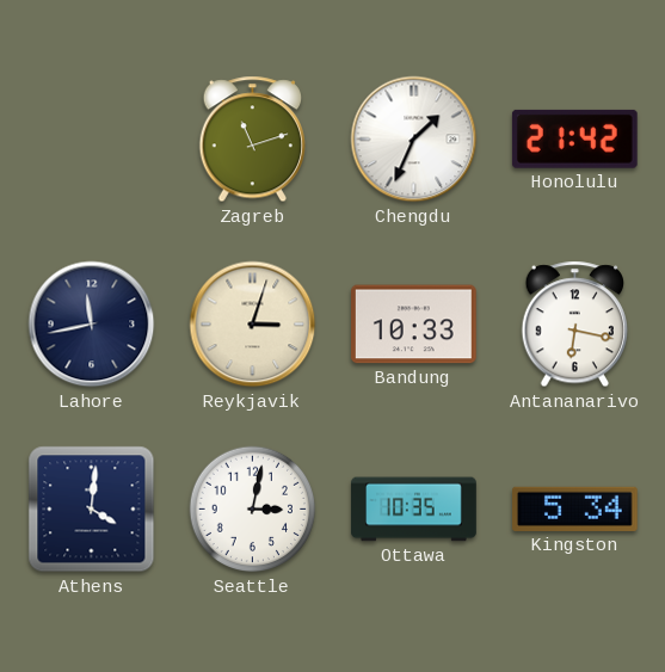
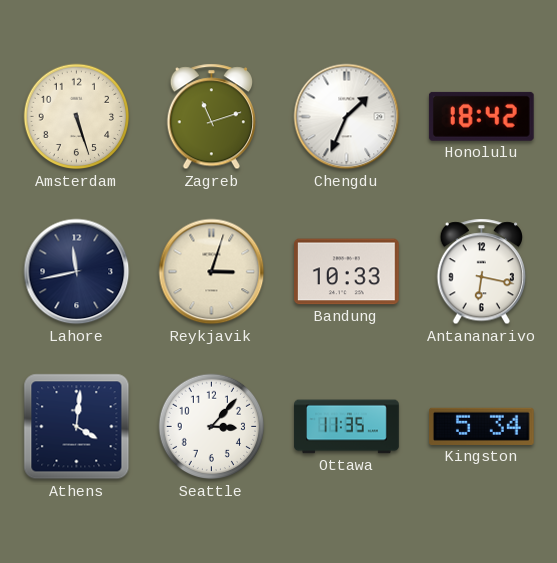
Amsterdam: none -> 5:27 (77, 117)
Honolulu: 21:42 -> 18:42 (481, 116)
Seattle: 3:02 -> 3:07 (212, 427)
Ottawa: 10:35 -> 11:35 (347, 427)
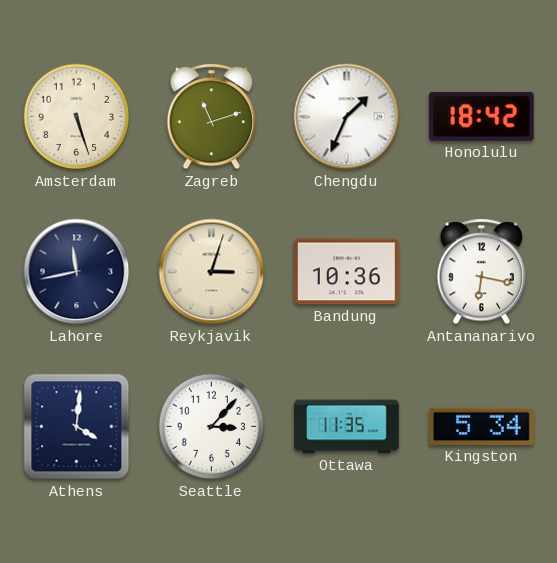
Bandung: 10:33 -> 10:36 (347, 272)
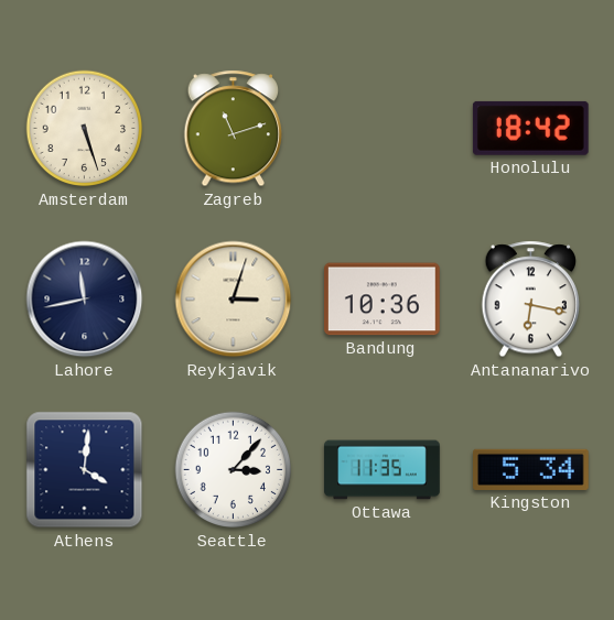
Chengdu: 1:34 -> none (347, 117)
